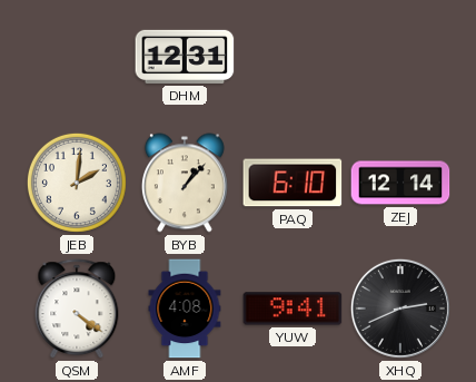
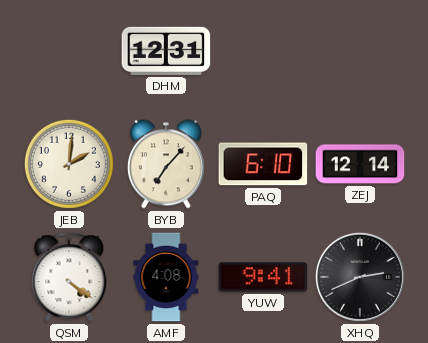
BYB: 1:07 -> 7:07 (166, 164)
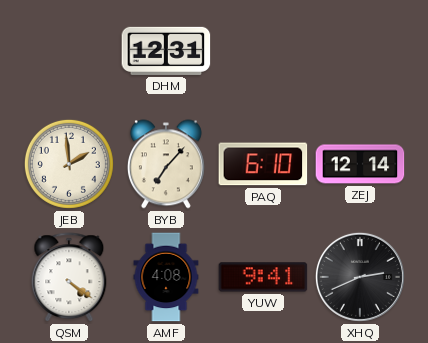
JEB: 2:01 -> 1:59 (69, 164)
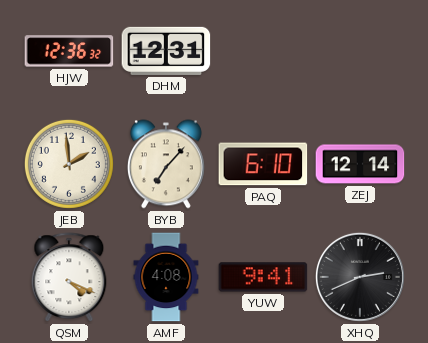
HJW: none -> 12:36 (69, 51)
QSM: 4:21 -> 4:19 (69, 278)
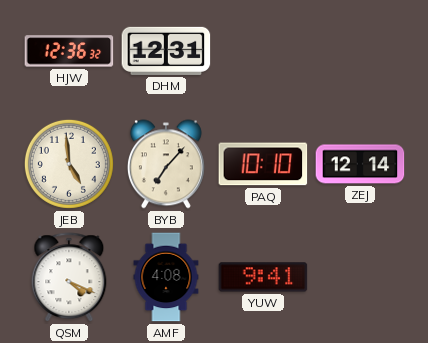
JEB: 1:59 -> 4:59 (69, 164)
PAQ: 6:10 -> 10:10 (263, 164)
XHQ: 2:41 -> none (360, 277)
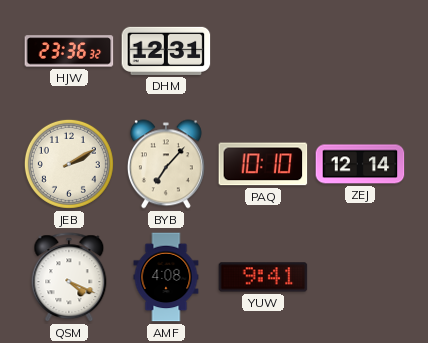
HJW: 12:36 -> 23:36 (69, 51)
JEB: 4:59 -> 2:10 (69, 164)
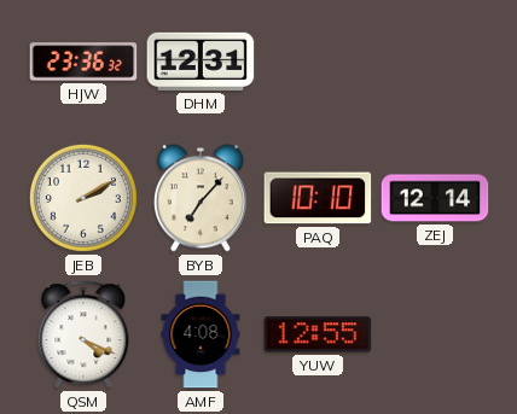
YUW: 9:41 -> 12:55 (318, 334)
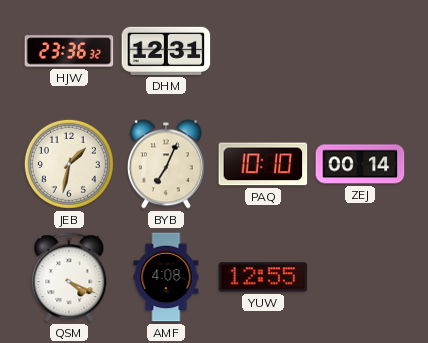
JEB: 2:10 -> 1:32 (69, 164)
BYB: 7:07 -> 7:04 (166, 164)
ZEJ: 12:14 -> 00:14 (360, 164)
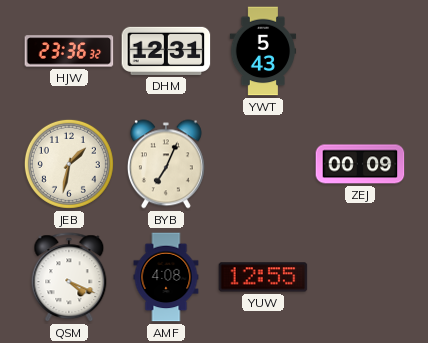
YWT: none -> 5:43 (263, 51)
PAQ: 10:10 -> none (263, 164)
ZEJ: 00:14 -> 00:09 (360, 164)
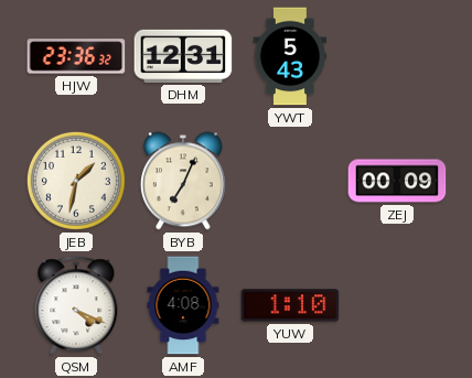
YUW: 12:55 -> 1:10 (290, 305)
